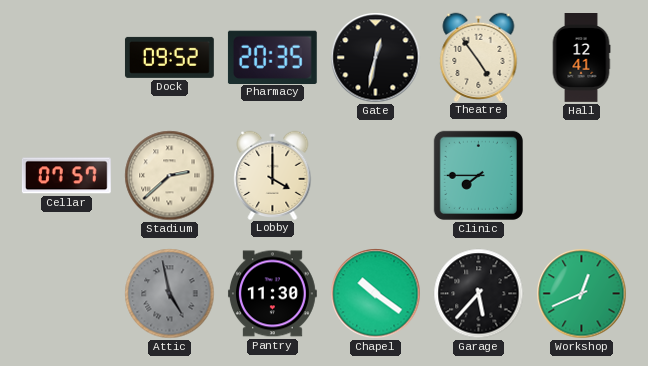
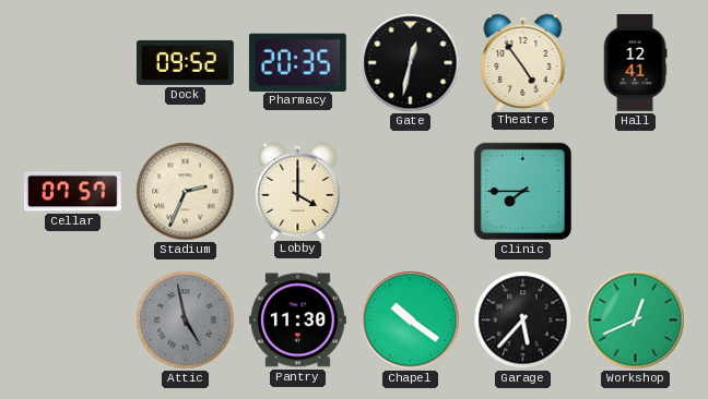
Stadium: 2:38 -> 2:34 (186, 192)
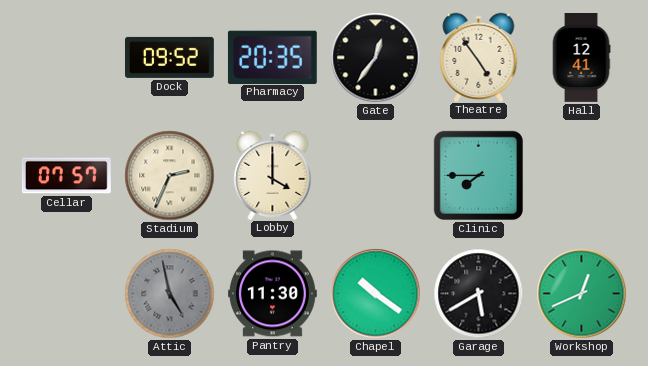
Gate: 12:32 -> 12:36 (376, 58)
Garage: 5:37 -> 5:40 (479, 294)
